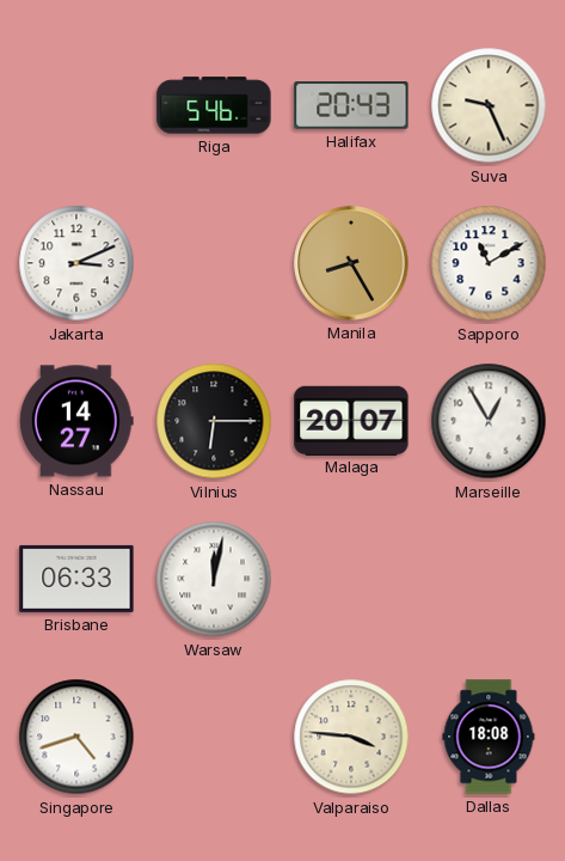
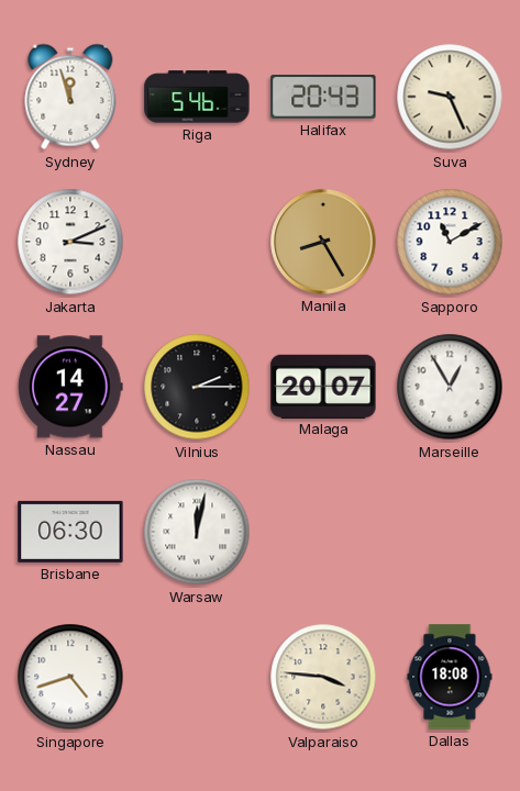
Sydney: none -> 11:57 (70, 97)
Vilnius: 6:15 -> 2:15 (197, 387)
Brisbane: 06:33 -> 06:30 (70, 532)
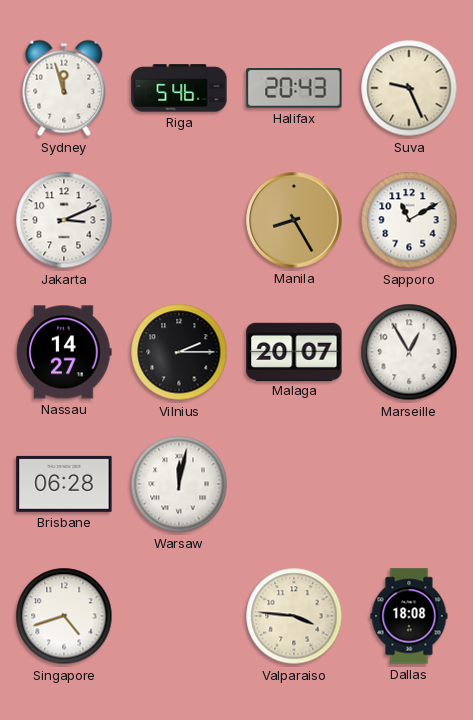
Brisbane: 06:30 -> 06:28 (64, 484)
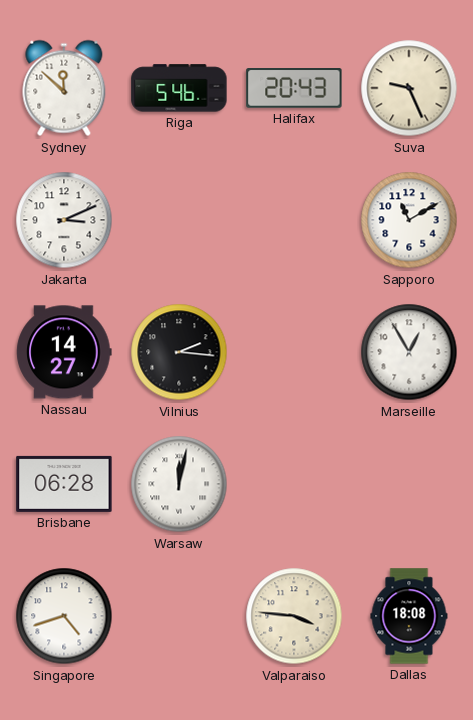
Sydney: 11:57 -> 11:52 (64, 88)
Manila: 8:25 -> none (294, 220)
Vilnius: 2:15 -> 2:16 (179, 352)
Malaga: 20:07 -> none (294, 351)
